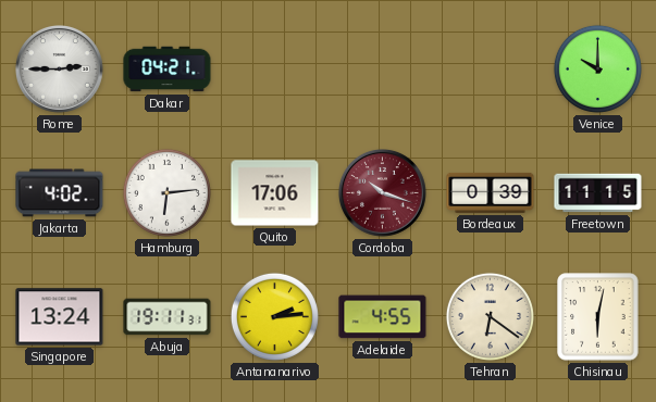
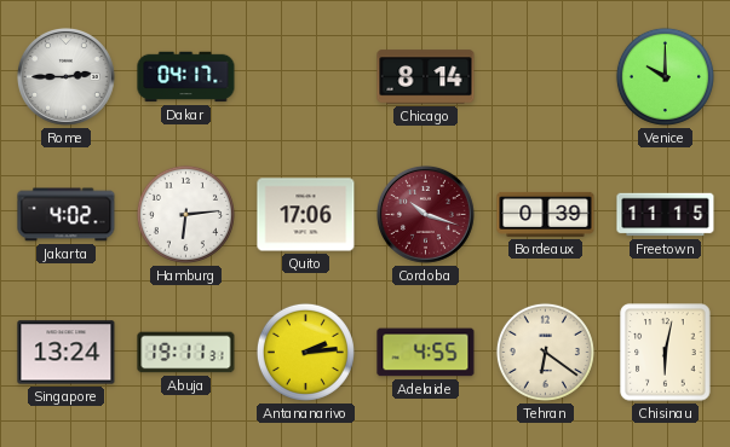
Dakar: 04:21 -> 04:17 (186, 77)
Chicago: none -> 8:14 (426, 77)
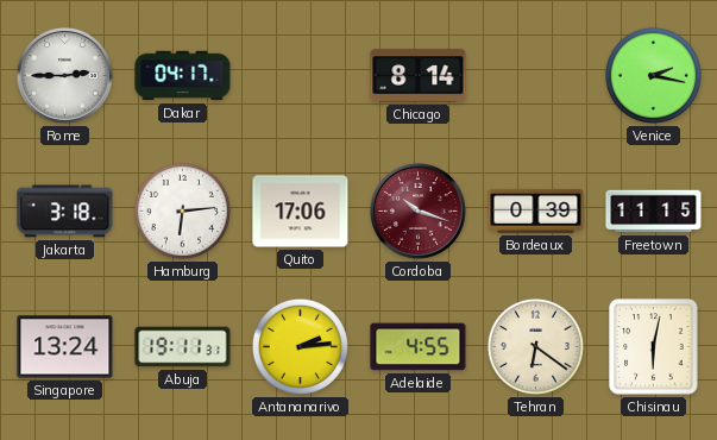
Venice: 10:00 -> 2:17 (653, 75)
Jakarta: 4:02 -> 3:18 (65, 212)
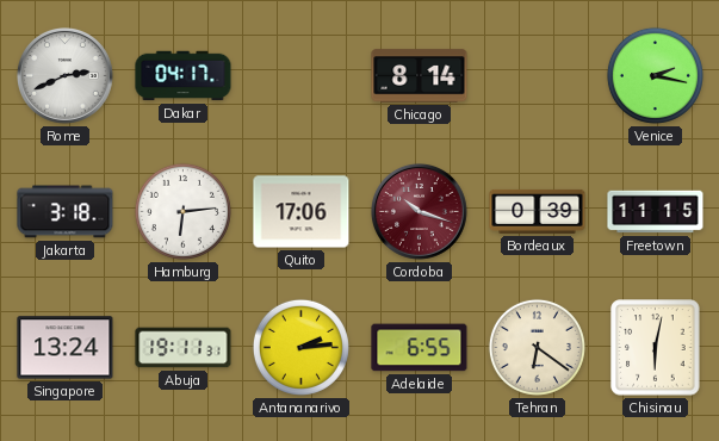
Rome: 2:45 -> 2:41 (66, 76)
Adelaide: 4:55 -> 6:55 (420, 348)
